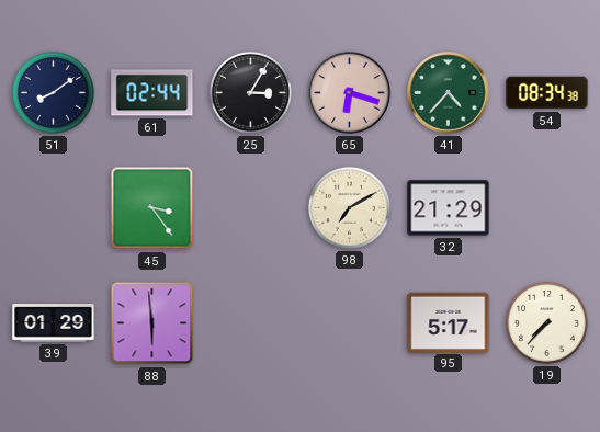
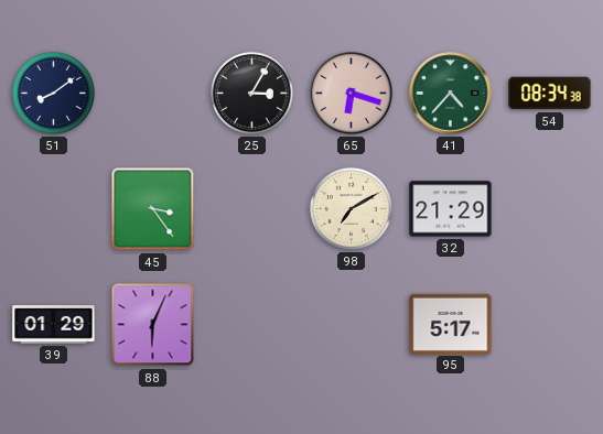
61: 02:44 -> none (152, 93)
88: 5:59 -> 6:04 (153, 325)
19: 7:37 -> none (546, 322)
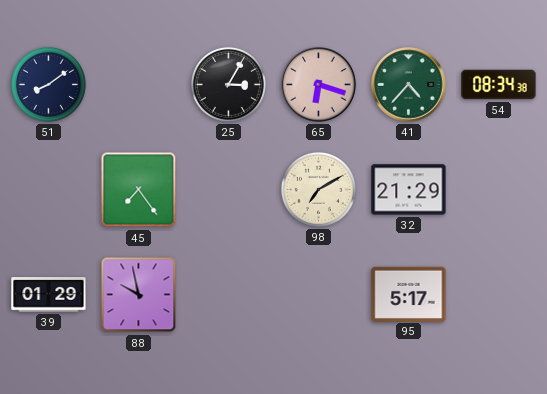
45: 3:24 -> 7:24 (139, 190)
88: 6:04 -> 9:58 (139, 295)
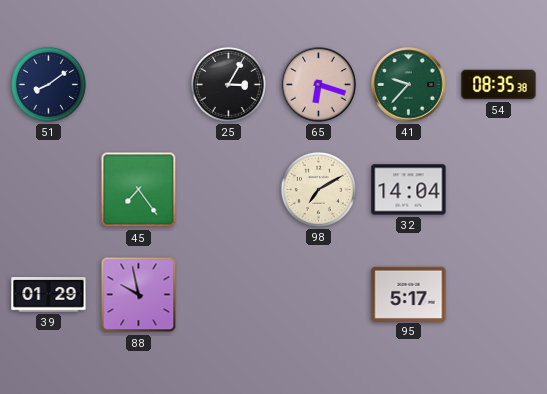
41: 4:37 -> 9:37 (409, 85)
54: 08:34 -> 08:35 (499, 85)
32: 21:29 -> 14:04 (409, 190)
